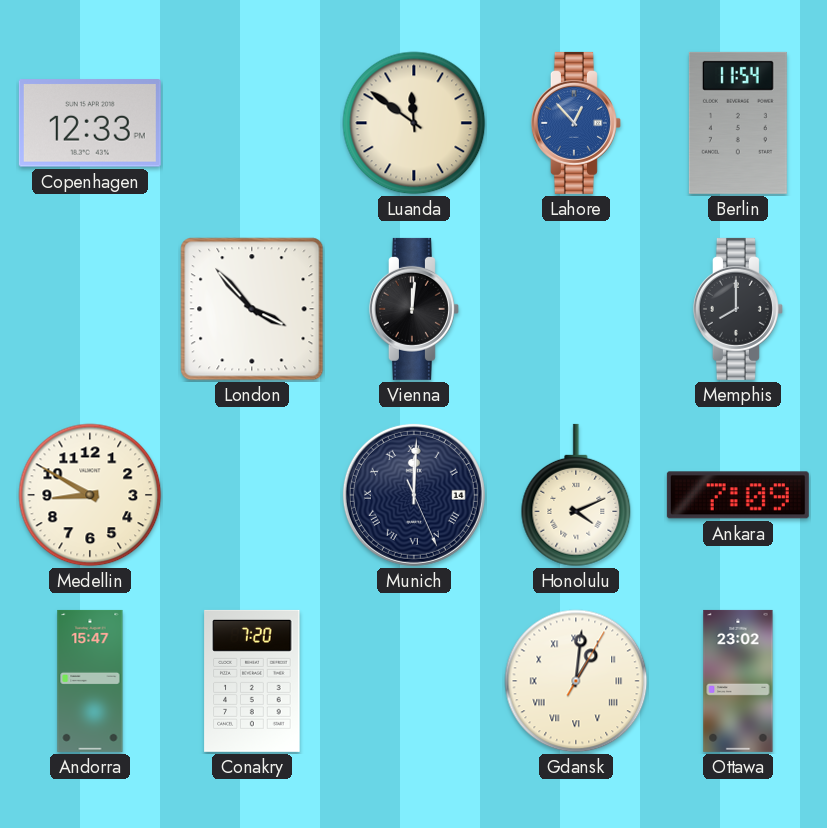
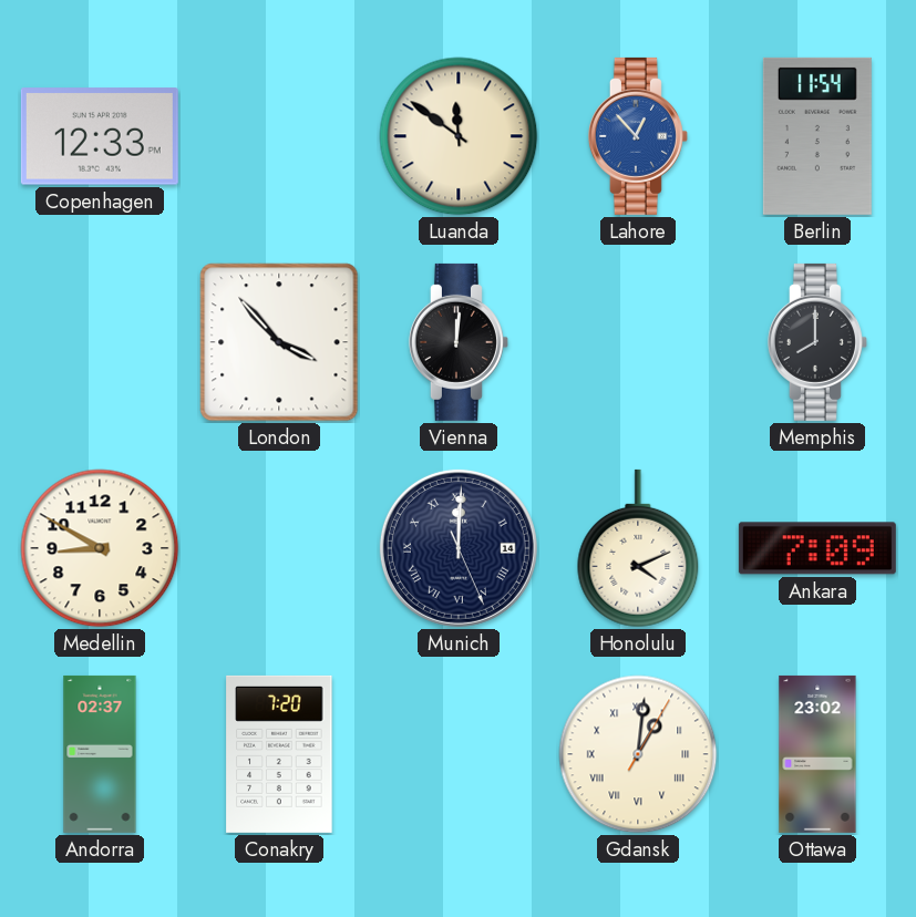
Andorra: 15:47 -> 02:37 (100, 754)
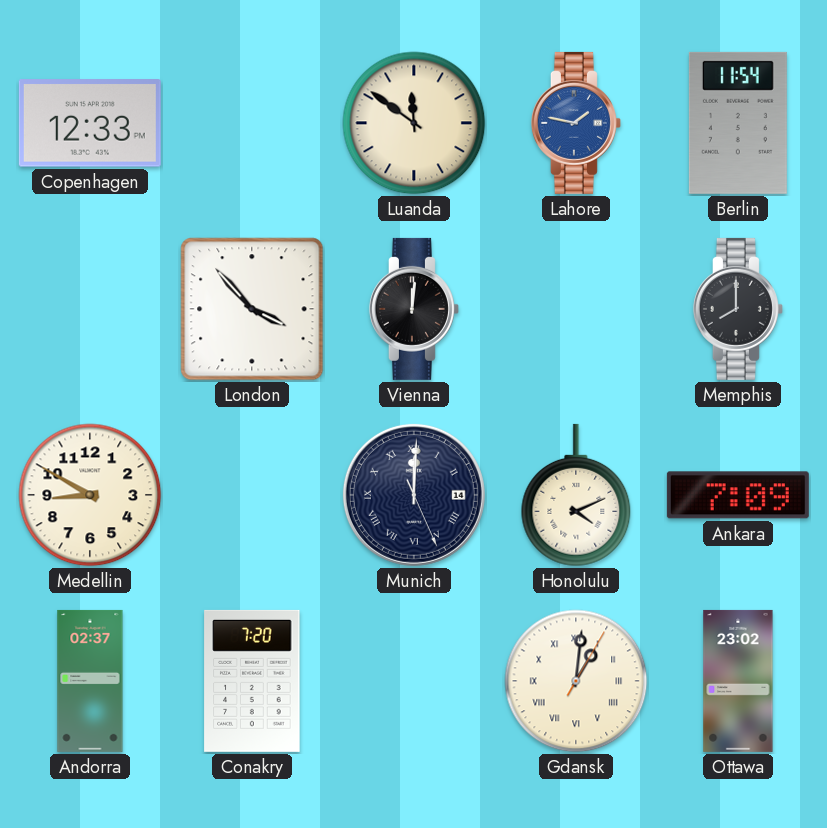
Lahore: 12:53 -> 1:47 (576, 123)
